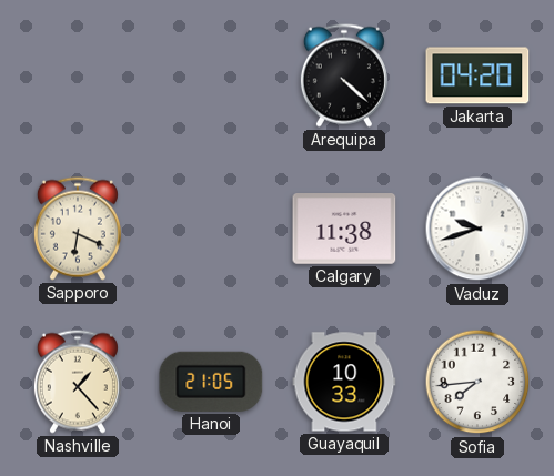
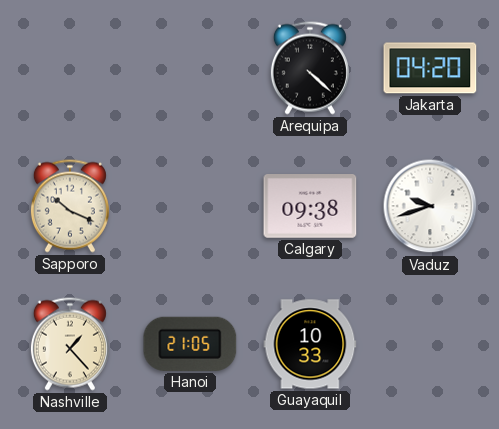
Sapporo: 6:19 -> 10:19 (70, 206)
Calgary: 11:38 -> 09:38 (310, 207)
Sofia: 7:44 -> none (477, 382)
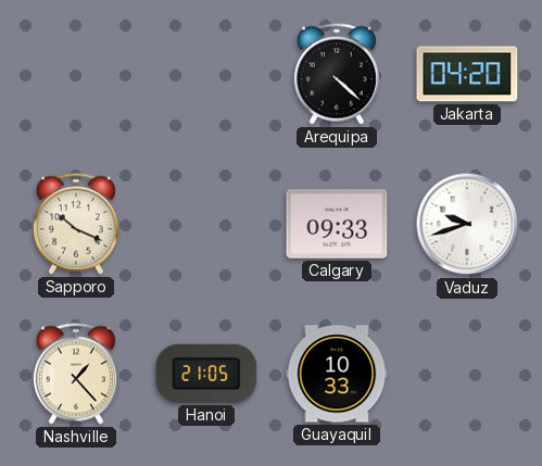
Calgary: 09:38 -> 09:33 (337, 225)
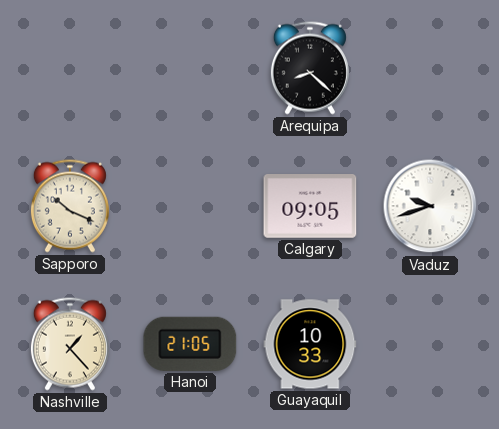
Arequipa: 4:22 -> 8:22 (310, 68)
Jakarta: 04:20 -> none (467, 74)
Calgary: 09:33 -> 09:05 (310, 207)
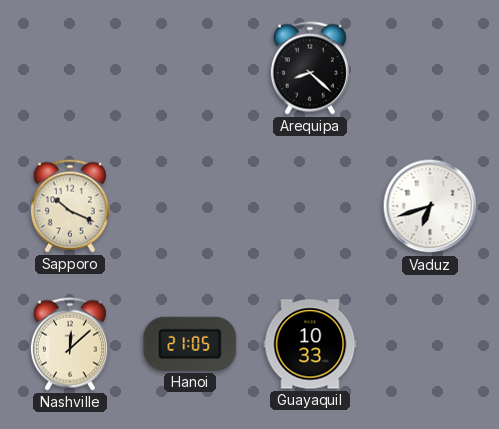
Calgary: 09:05 -> none (310, 207)
Vaduz: 9:42 -> 6:42 (430, 206)
Nashville: 1:23 -> 12:08 (70, 344)
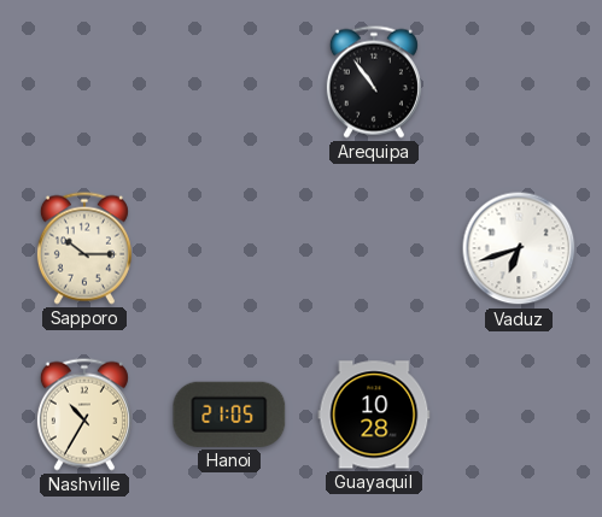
Arequipa: 8:22 -> 10:54 (374, 82)
Sapporo: 10:19 -> 10:15 (84, 248)
Nashville: 12:08 -> 10:35 (84, 415)
Guayaquil: 10:33 -> 10:28 (374, 415)
